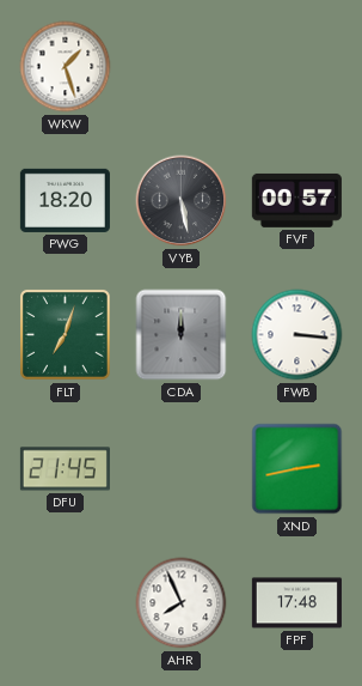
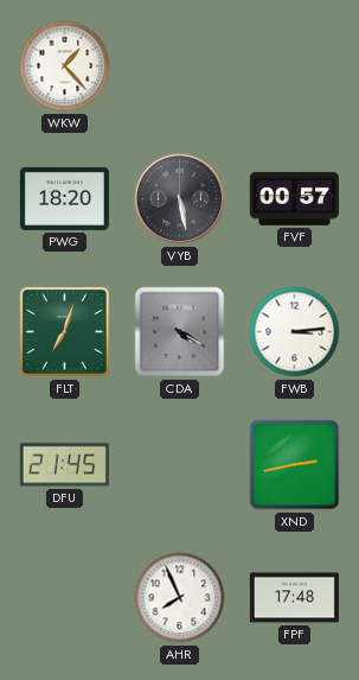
WKW: 1:27 -> 1:23 (65, 66)
CDA: 12:00 -> 4:20 (180, 332)
FWB: 3:16 -> 3:14 (295, 332)
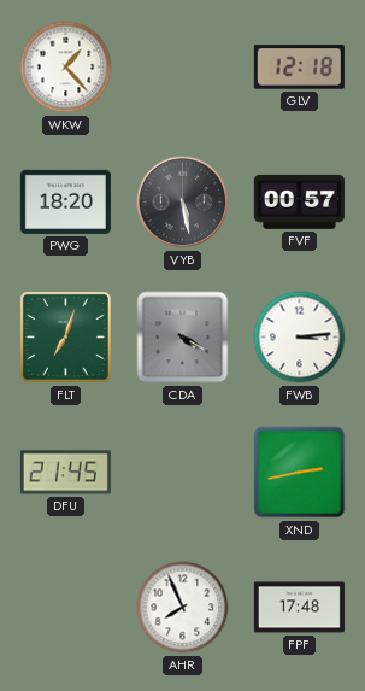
GLV: none -> 12:18 (299, 68)
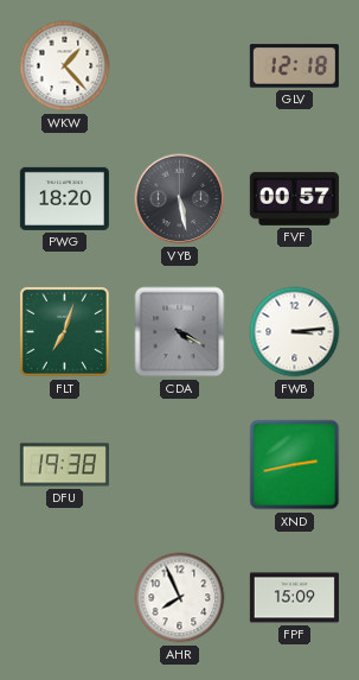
DFU: 21:45 -> 19:38 (64, 465)
FPF: 17:48 -> 15:09 (294, 598)
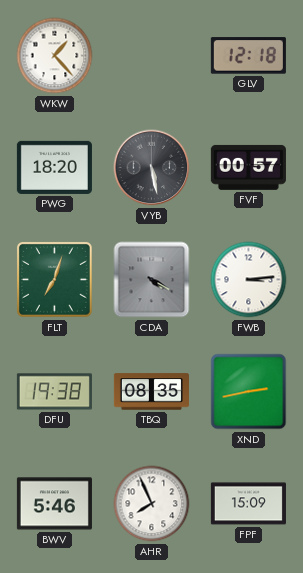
TBQ: none -> 08:35 (151, 392)
BWV: none -> 5:46 (54, 504)
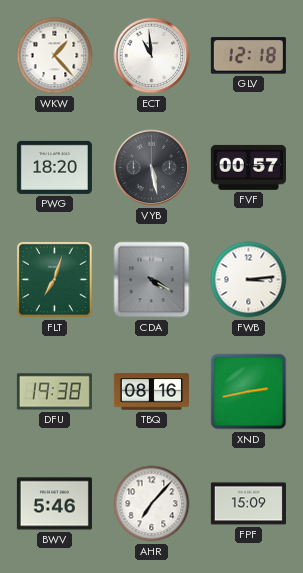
ECT: none -> 10:59 (152, 56)
TBQ: 08:35 -> 08:16 (151, 392)
AHR: 7:56 -> 7:07 (152, 504)
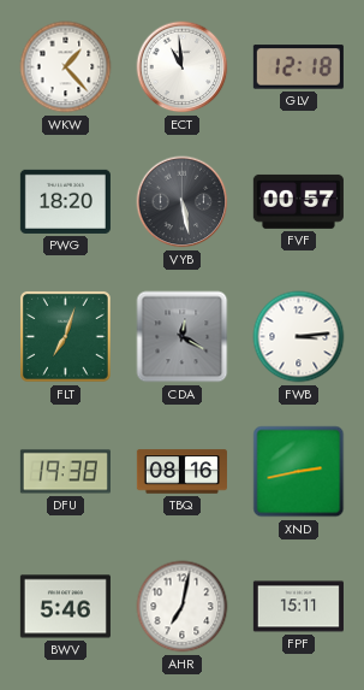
CDA: 4:20 -> 12:20 (183, 337)
AHR: 7:07 -> 7:02 (183, 607)
FPF: 15:09 -> 15:11 (298, 607)
